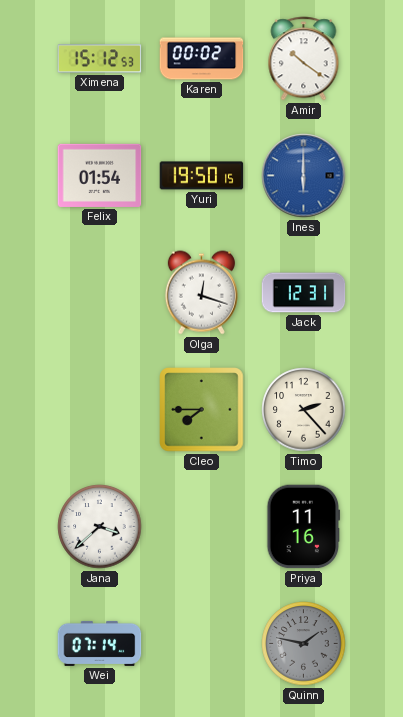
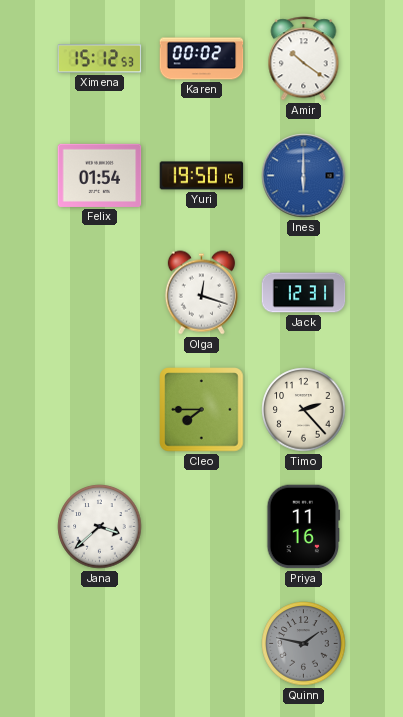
Wei: 07:14 -> none (100, 643)
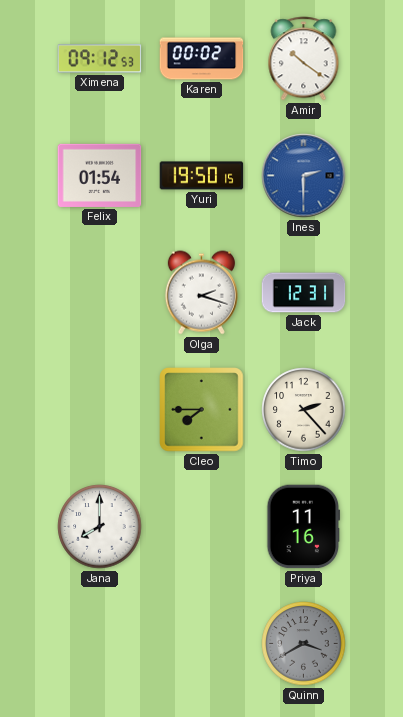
Ximena: 15:12 -> 09:12 (100, 59)
Ines: 6:00 -> 2:30 (304, 176)
Olga: 12:18 -> 2:18 (201, 293)
Jana: 3:38 -> 8:00 (100, 527)
Quinn: 1:47 -> 3:40 (304, 644)
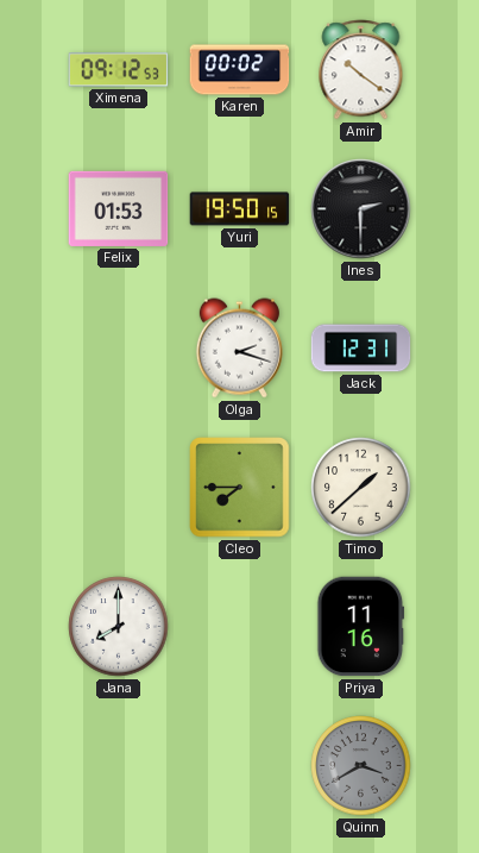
Felix: 01:54 -> 01:53 (119, 208)
Ines dial: blue -> black (361, 209)
Timo: 2:23 -> 1:38 (361, 488)
